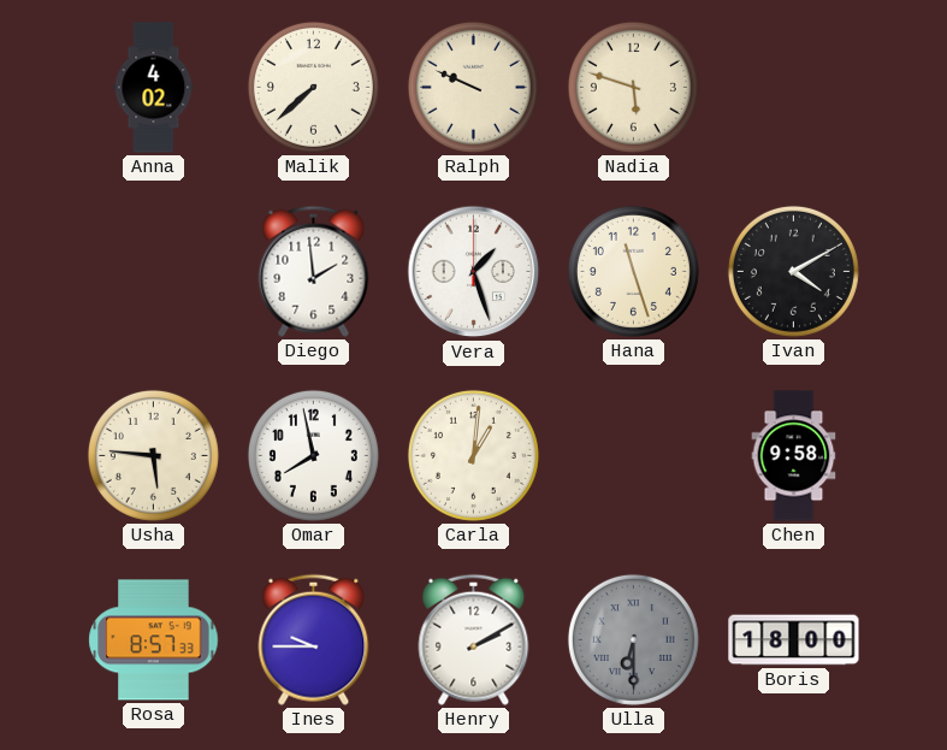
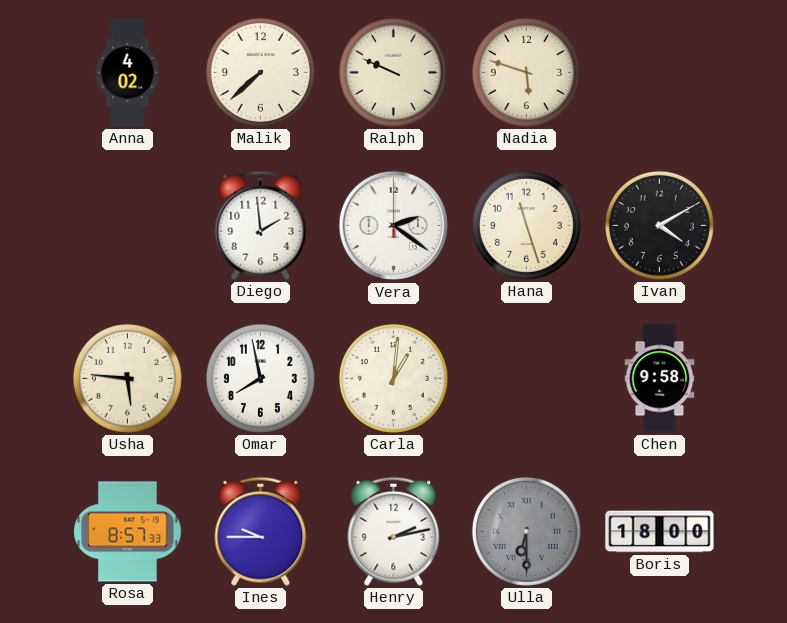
Vera: 1:27 -> 2:21 (394, 226)
Henry: 2:10 -> 2:13 (394, 531)
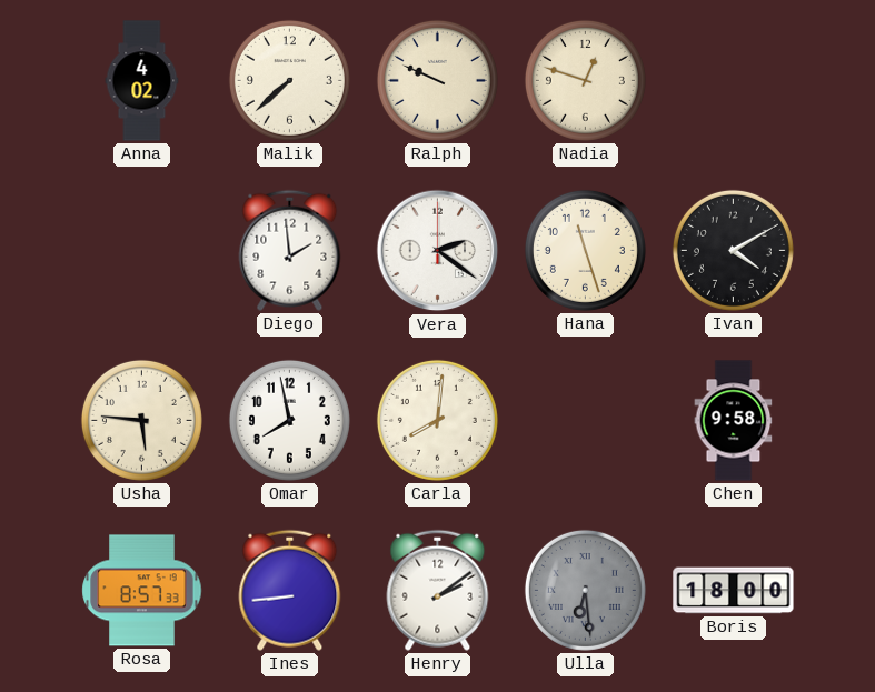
Nadia: 5:48 -> 12:48 (585, 80)
Carla: 1:01 -> 8:01 (437, 420)
Ines: 9:45 -> 8:44 (290, 590)
Henry: 2:13 -> 2:09 (438, 590)
Ulla: 6:30 -> 6:29 (585, 590)
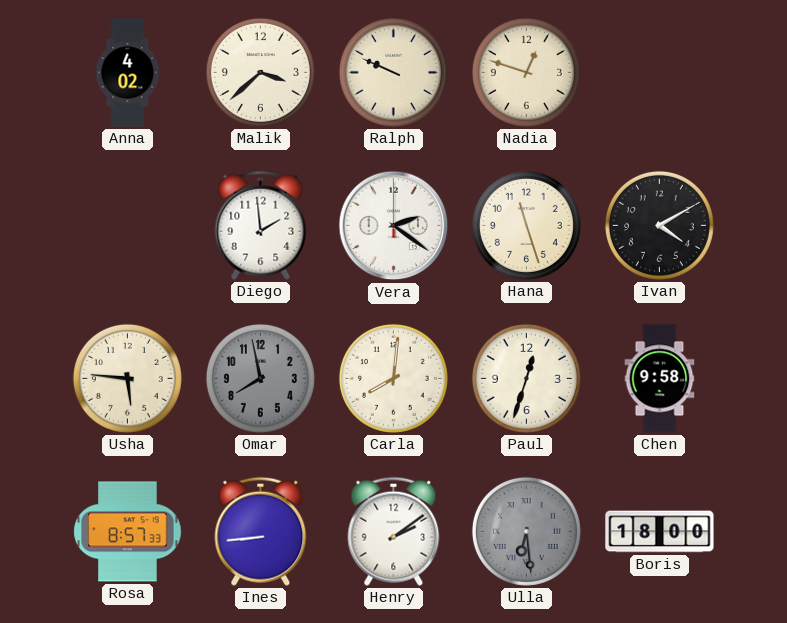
Malik: 7:38 -> 3:38 (260, 72)
Omar dial: white -> grey (260, 378)
Paul: none -> 12:33 (526, 378)
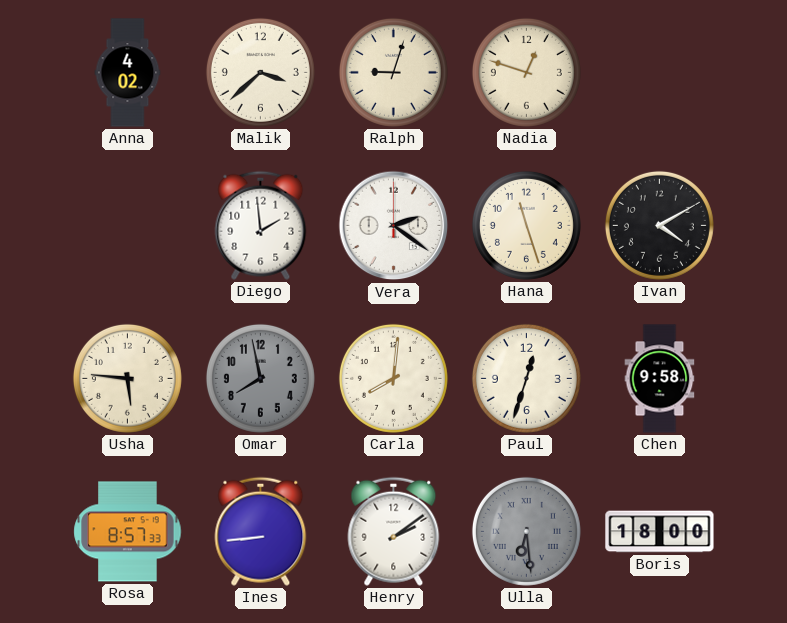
Ralph: 9:49 -> 9:03 (393, 72)
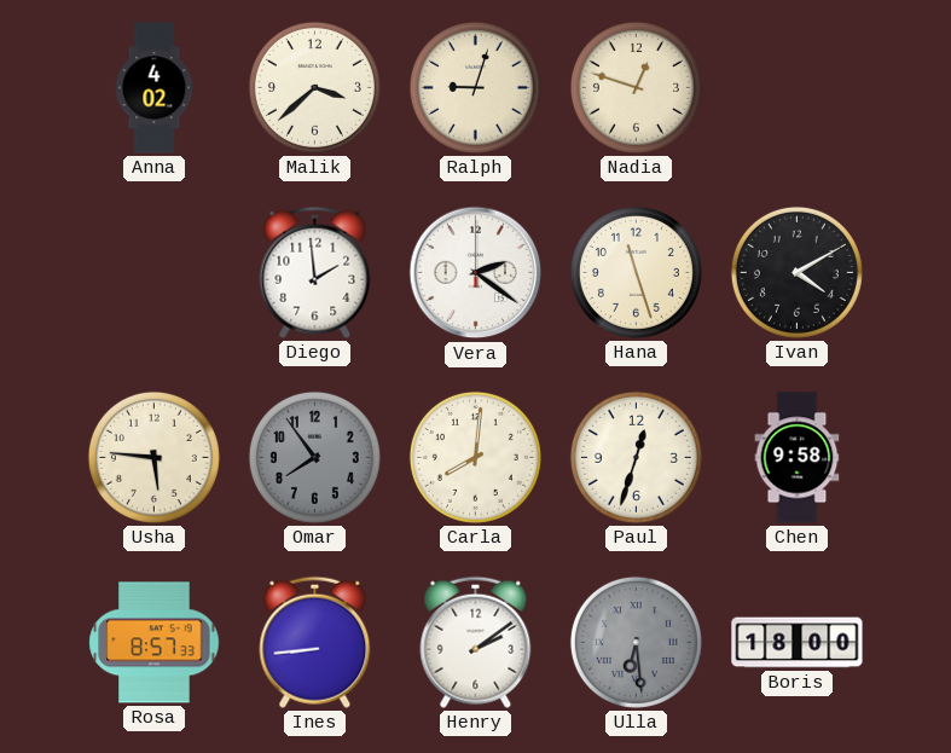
Omar: 7:58 -> 7:54 (314, 457)
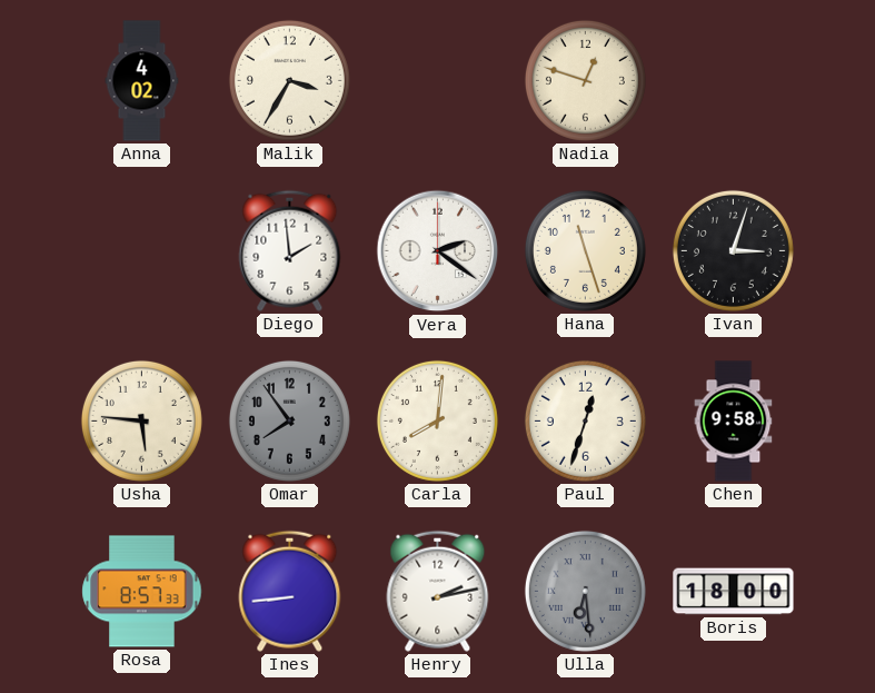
Malik: 3:38 -> 3:35 (289, 80)
Ralph: 9:03 -> none (475, 87)
Ivan: 4:10 -> 3:03 (733, 250)
Henry: 2:09 -> 2:13 (438, 591)
